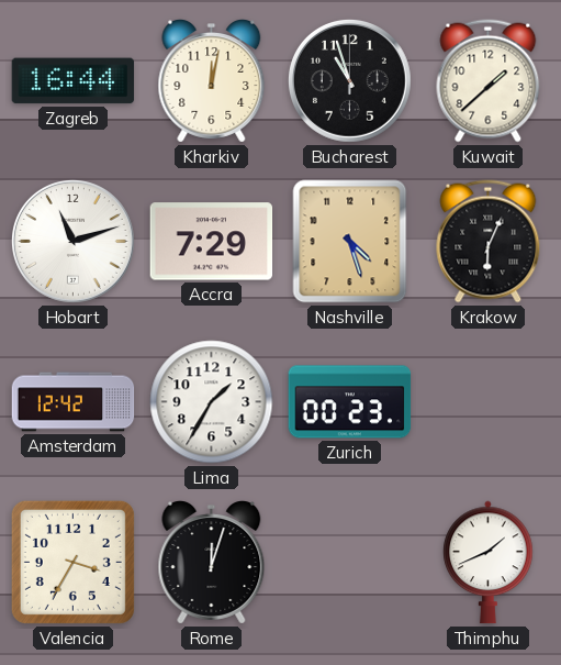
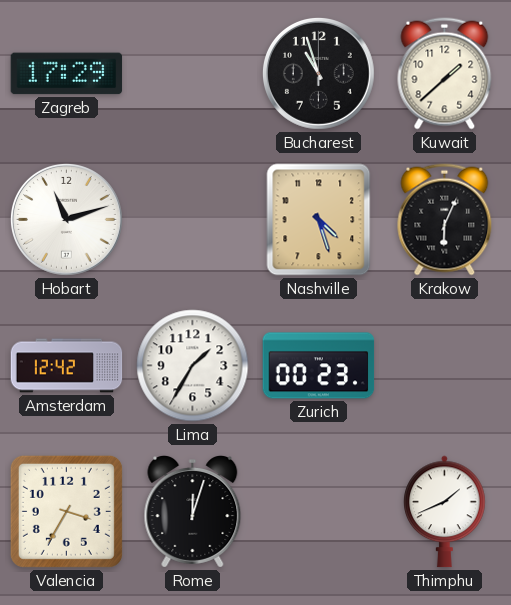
Zagreb: 16:44 -> 17:29 (67, 74)
Kharkiv: 12:02 -> none (212, 81)
Accra: 7:29 -> none (212, 242)
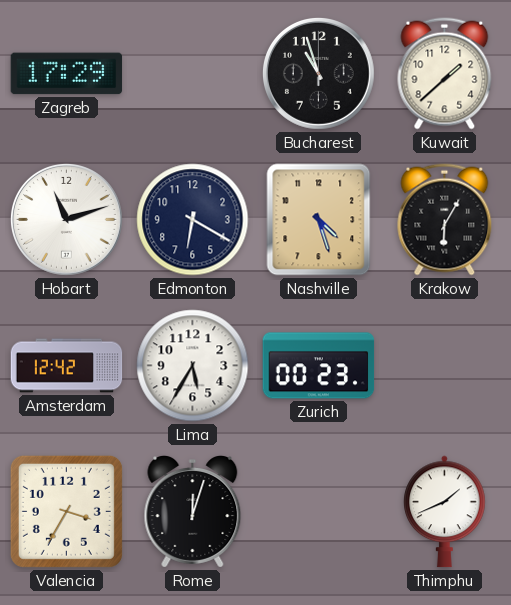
Edmonton: none -> 6:20 (193, 220)
Krakow: 6:04 -> 6:05 (445, 220)
Lima: 1:35 -> 5:35 (193, 366)
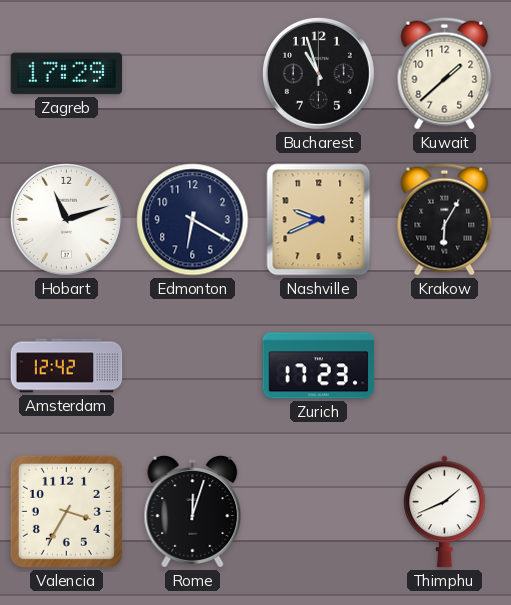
Nashville: 4:27 -> 9:41 (319, 220)
Lima: 5:35 -> none (193, 366)
Zurich: 00:23 -> 17:23 (319, 366)
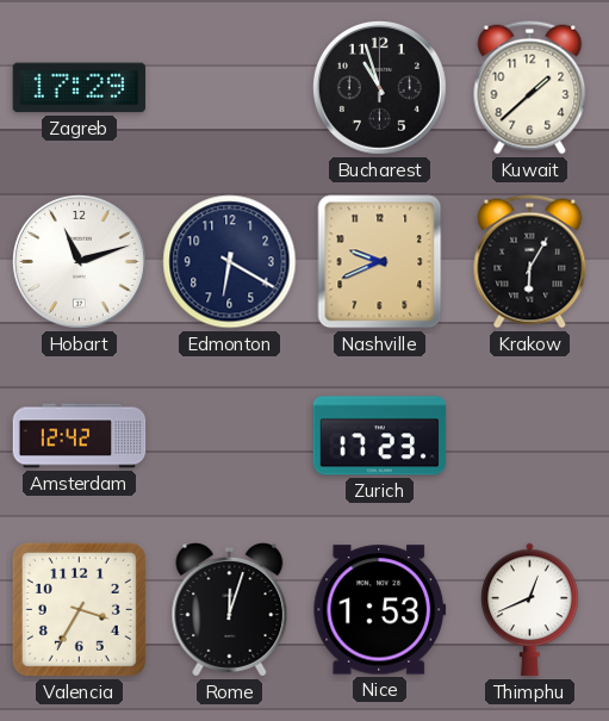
Nice: none -> 1:53 (380, 610)
Thimphu: 1:41 -> 12:41 (530, 610)
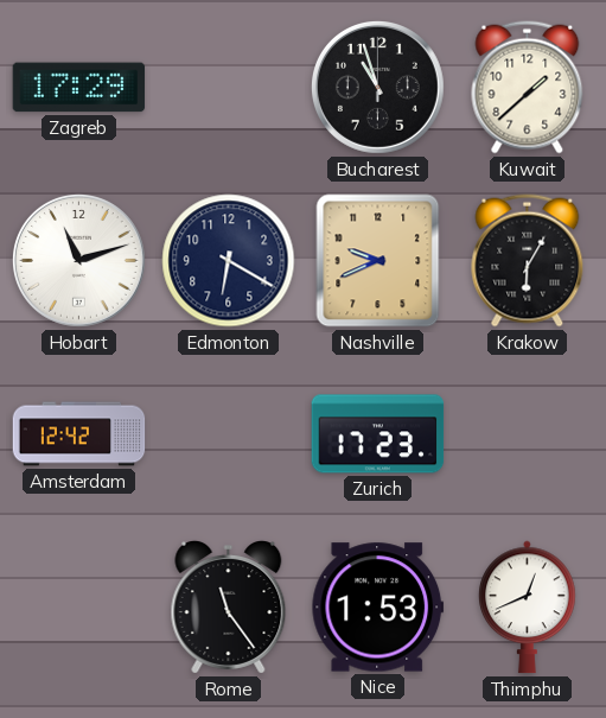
Valencia: 3:35 -> none (79, 609)
Rome: 12:03 -> 11:24 (229, 608)
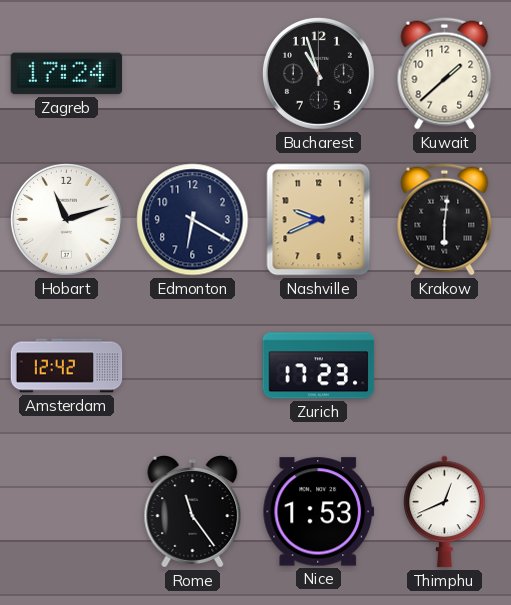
Zagreb: 17:29 -> 17:24 (67, 74)
Krakow: 6:05 -> 6:01 (445, 220)
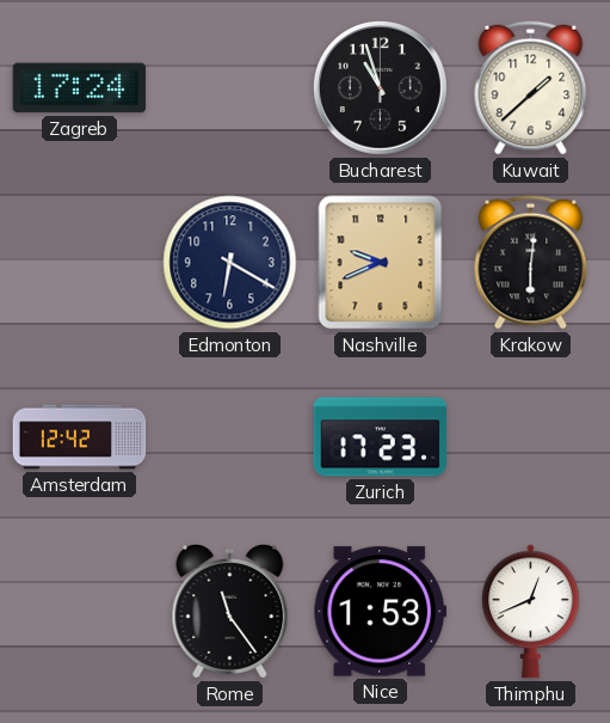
Hobart: 11:12 -> none (67, 220)
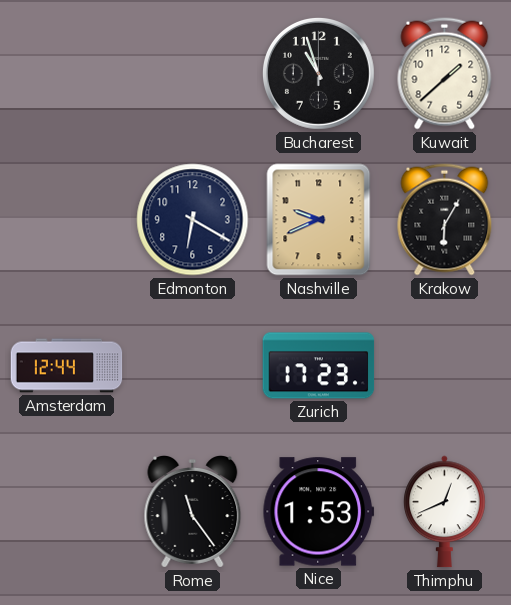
Zagreb: 17:24 -> none (80, 88)
Krakow: 6:01 -> 6:05 (445, 220)
Amsterdam: 12:42 -> 12:44 (67, 366)
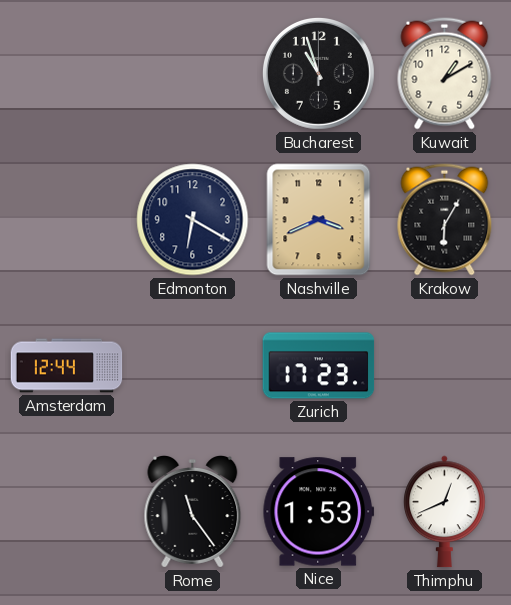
Kuwait: 1:38 -> 1:10 (445, 74)
Nashville: 9:41 -> 3:41 (319, 220)
